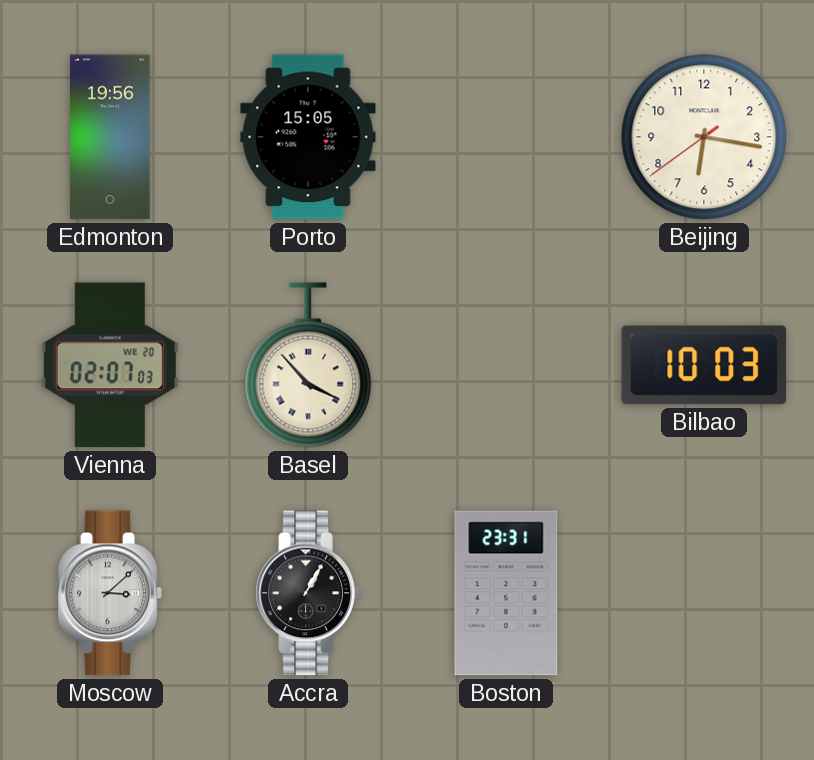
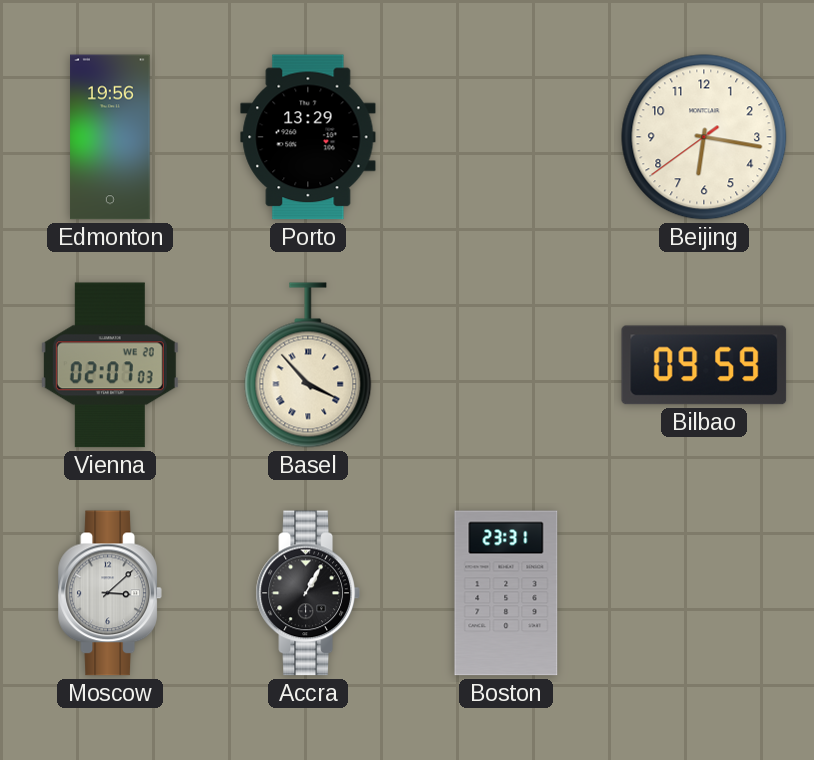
Porto: 15:05 -> 13:29 (308, 137)
Bilbao: 10:03 -> 09:59 (704, 365)
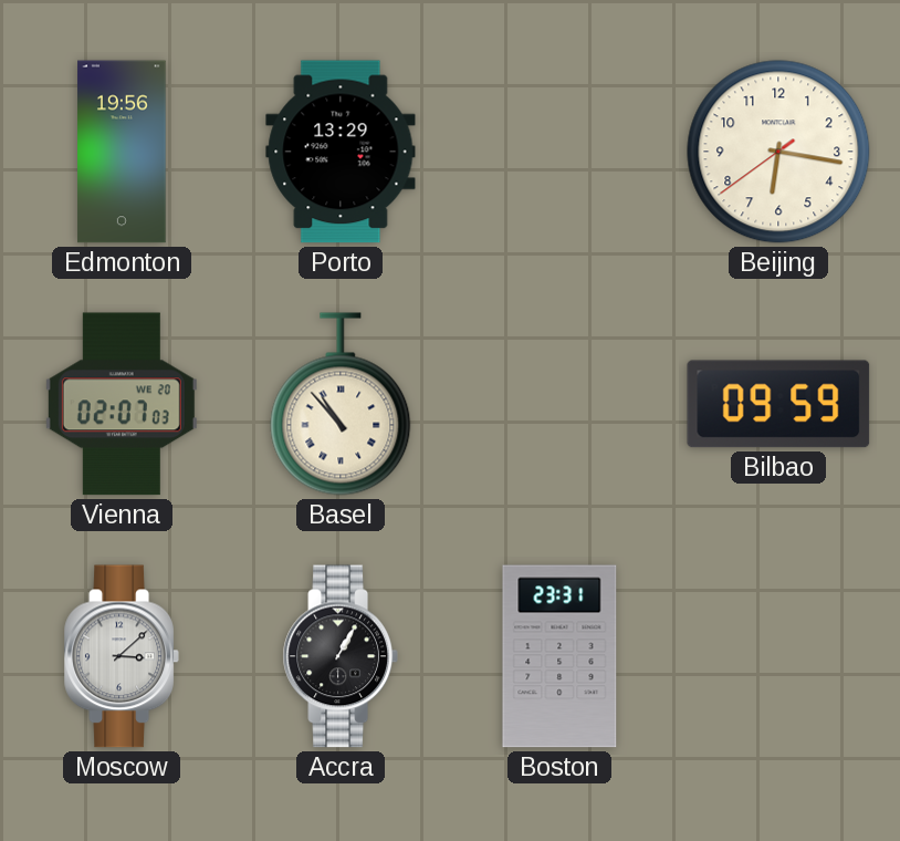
Basel: 3:53 -> 10:53 (341, 404)
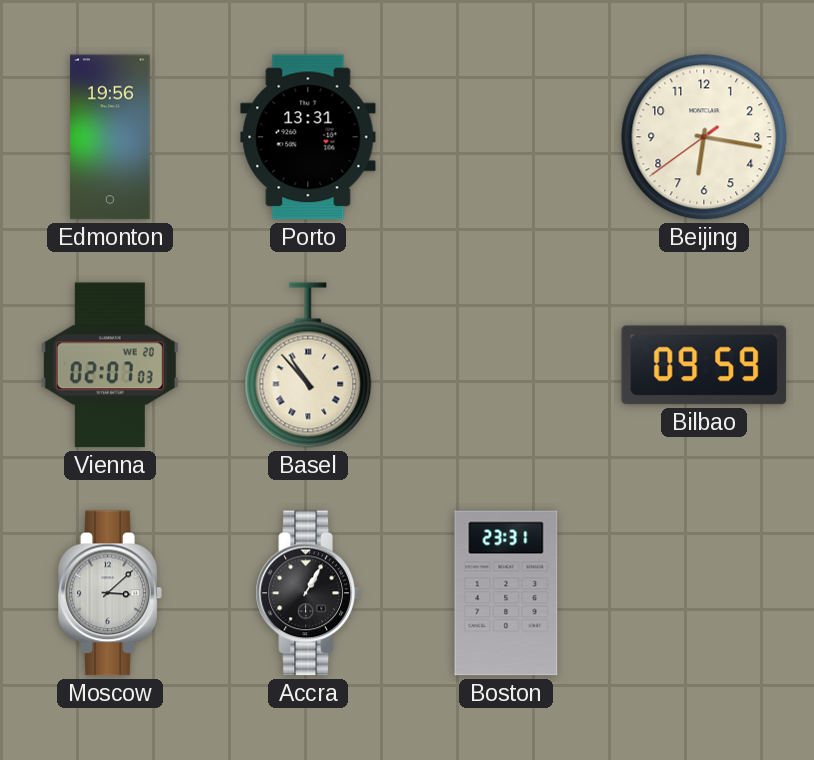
Porto: 13:29 -> 13:31 (308, 137)
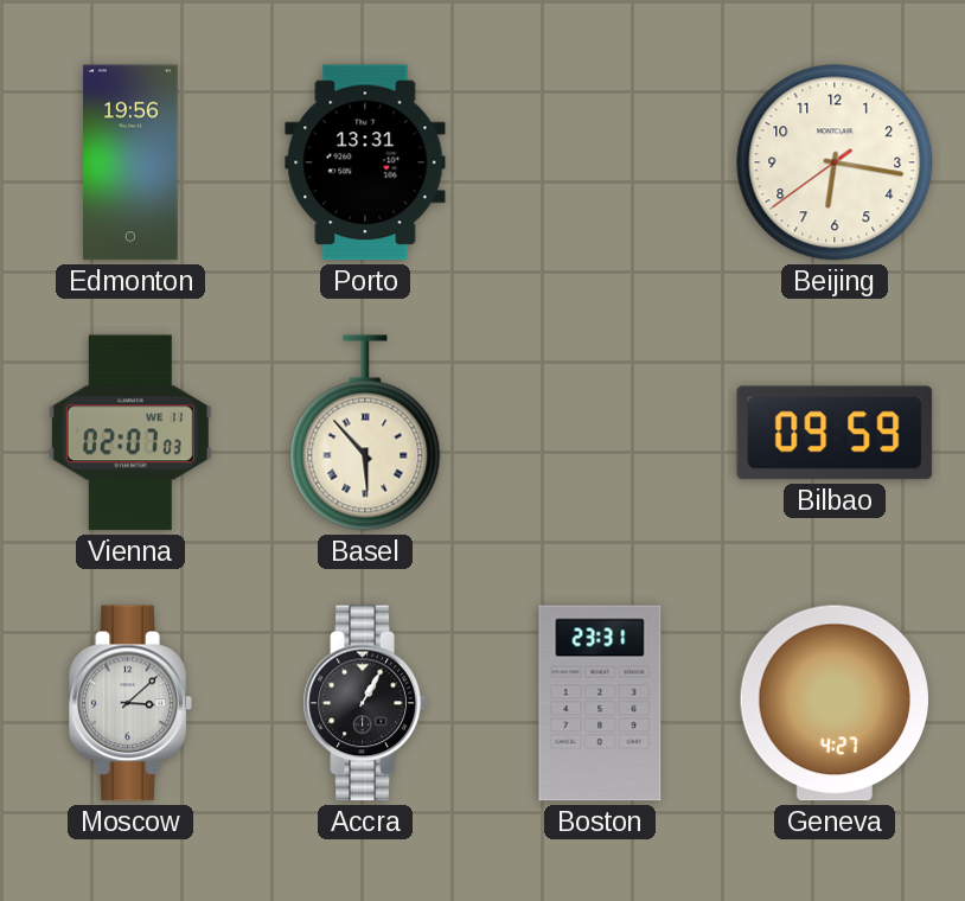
Vienna date: WE 20 -> WE 11 (130, 433)
Basel: 10:53 -> 5:53 (365, 433)
Geneva: none -> 4:27 (835, 703)
